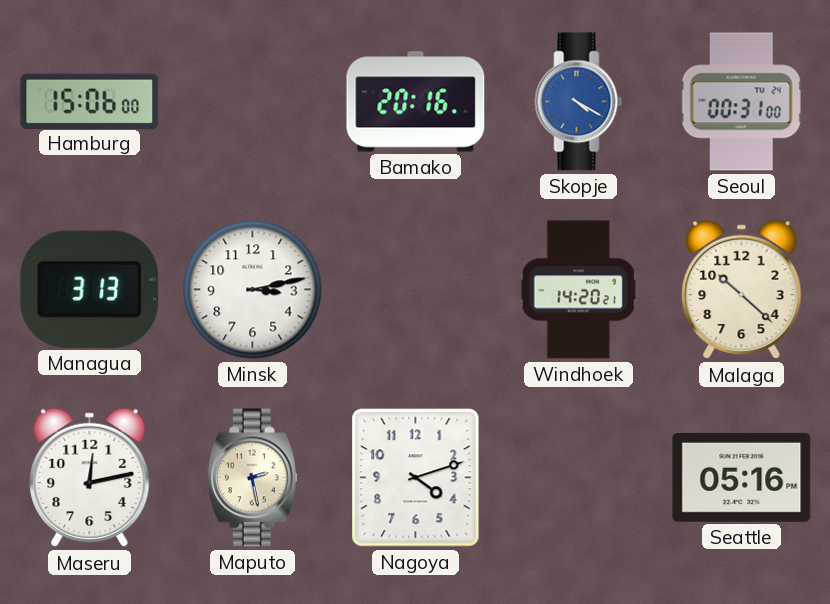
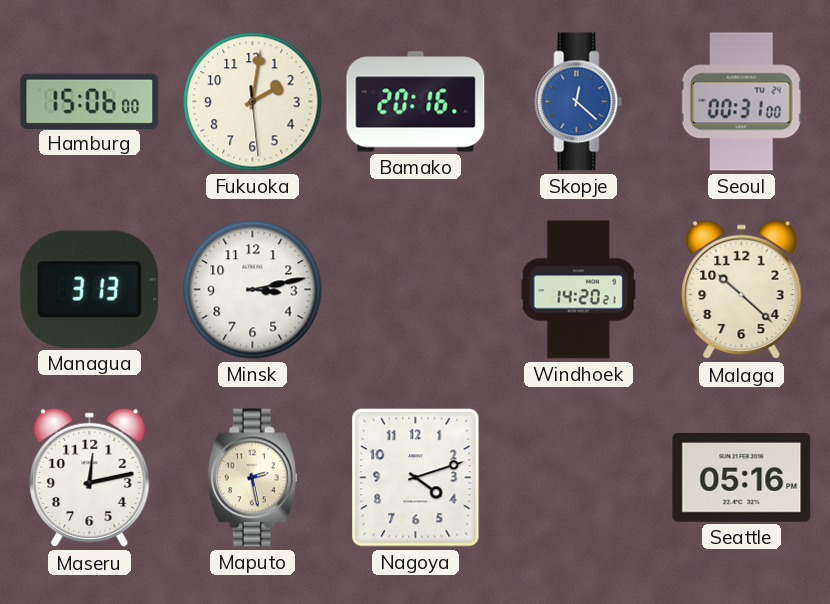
Fukuoka: none -> 2:01 (253, 102)
Skopje: 4:20 -> 12:22 (579, 102)
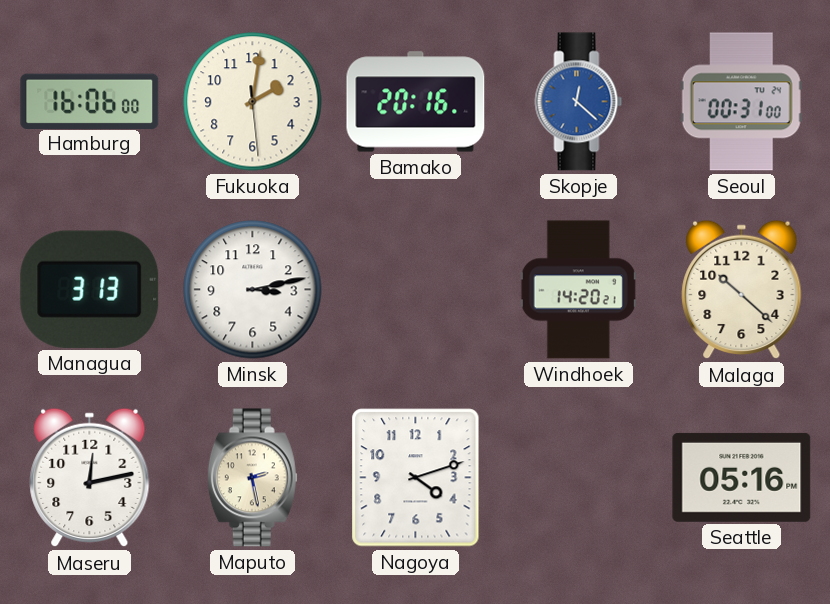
Hamburg: 15:06 -> 16:06 (90, 101)
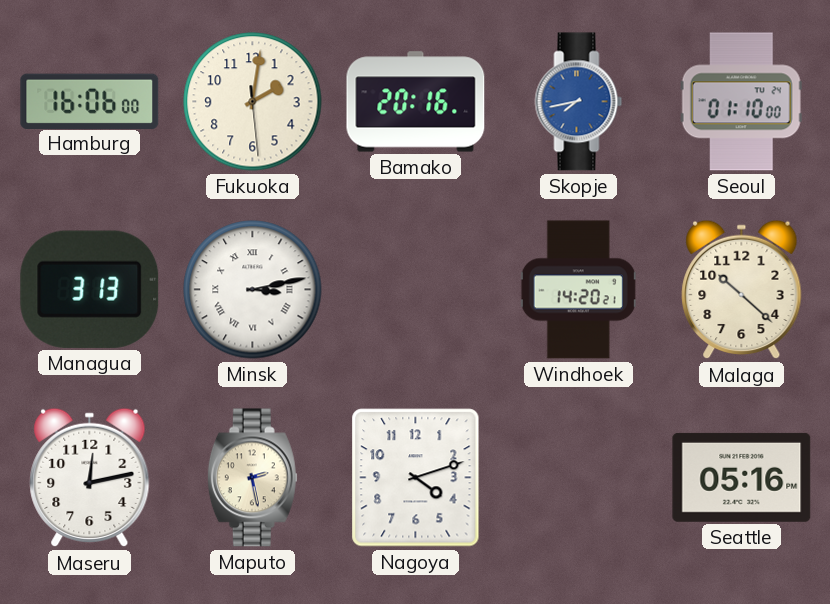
Skopje: 12:22 -> 7:43 (579, 102)
Seoul: 00:31 -> 01:10 (741, 102)
Minsk numerals: Arabic -> Roman (253, 290)
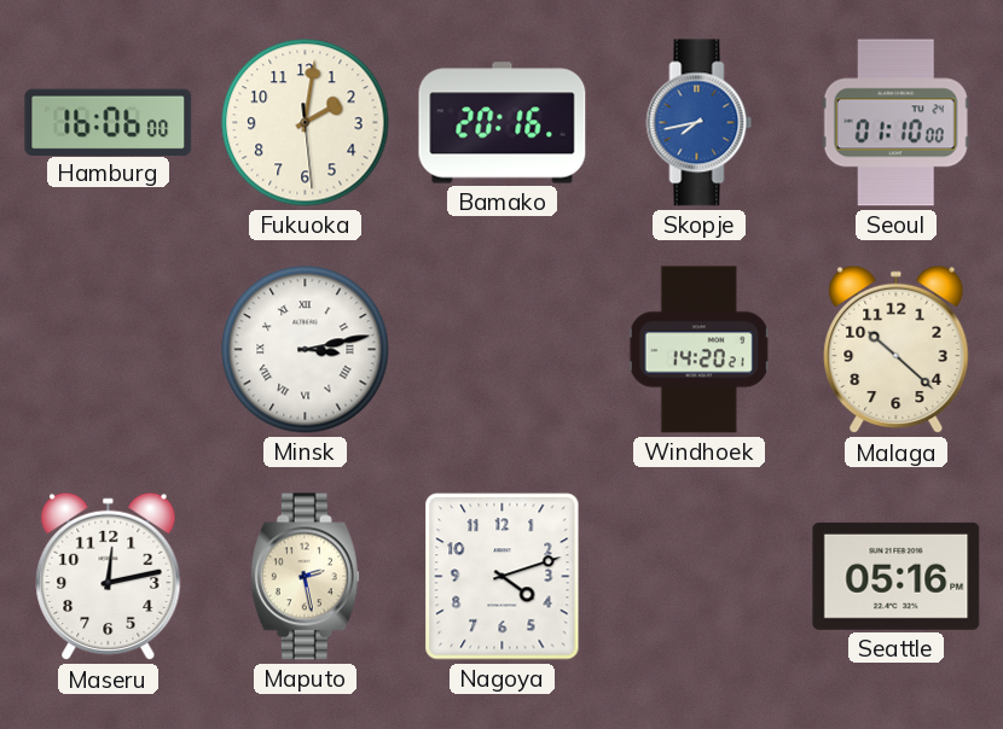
Managua: 3:13 -> none (90, 289)
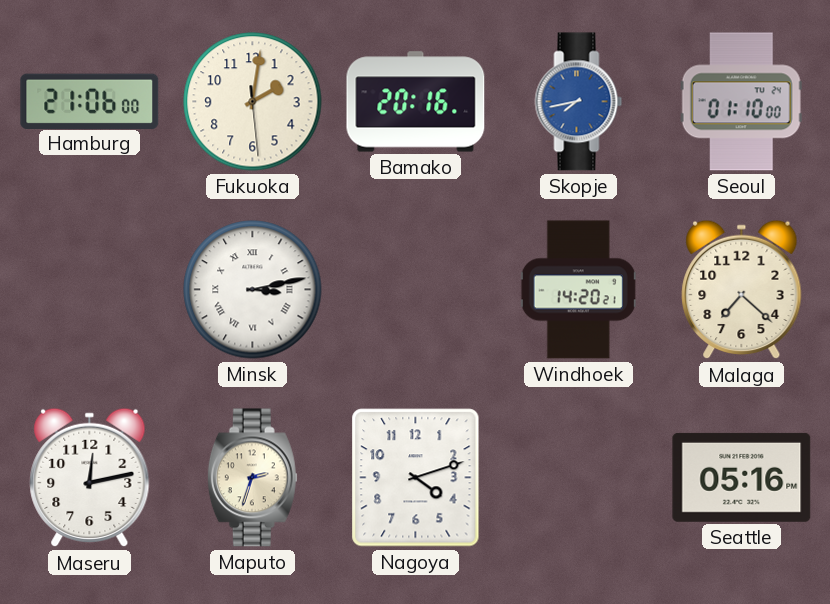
Hamburg: 16:06 -> 21:06 (90, 101)
Malaga: 10:22 -> 7:22 (742, 290)
Maputo: 2:28 -> 2:33 (252, 478)
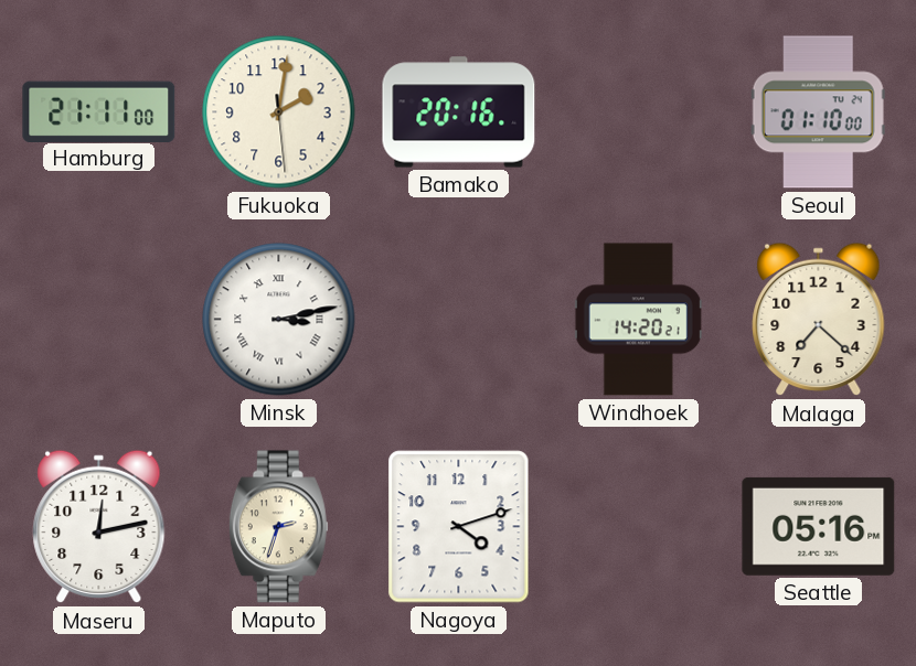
Hamburg: 21:06 -> 21:11 (99, 111)
Skopje: 7:43 -> none (579, 102)
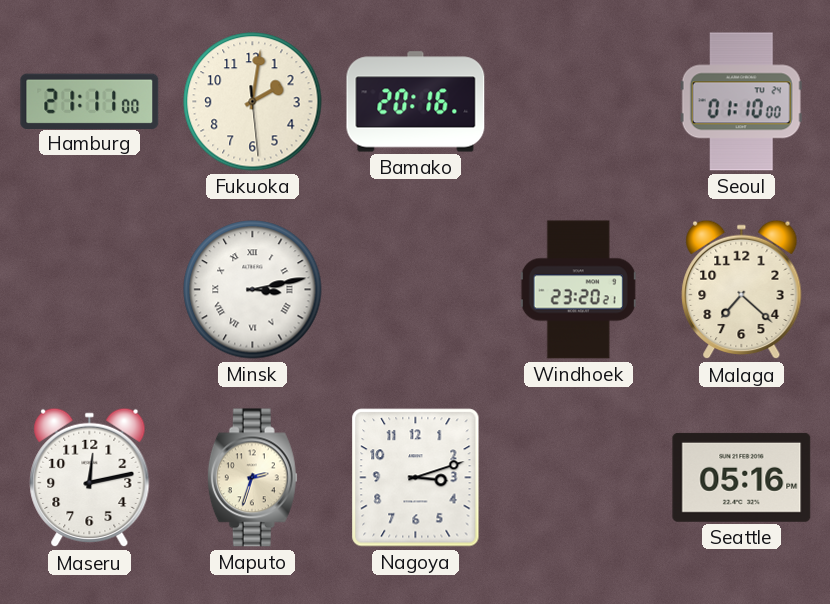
Windhoek: 14:20 -> 23:20 (578, 290)
Nagoya: 4:12 -> 3:12 (416, 478)
